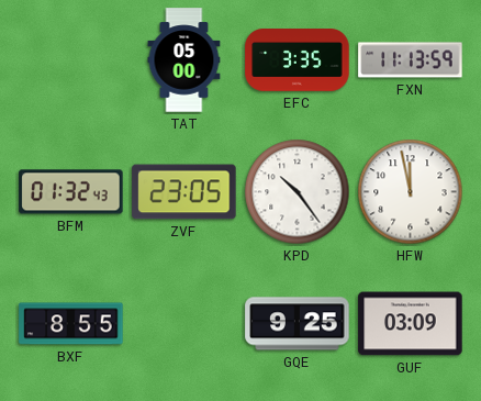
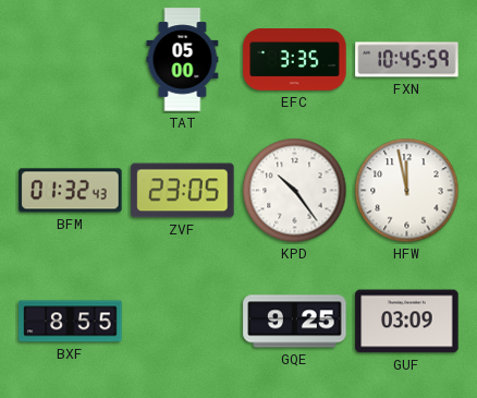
FXN: 11:13 -> 10:45 (407, 60)
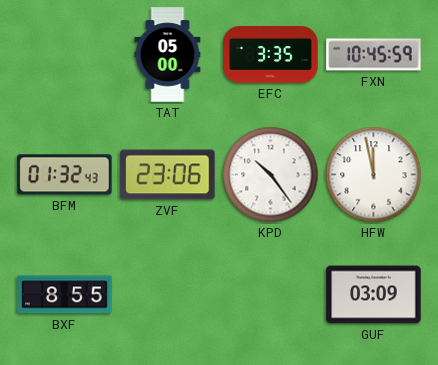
ZVF: 23:05 -> 23:06 (168, 175)
GQE: 9:25 -> none (295, 322)
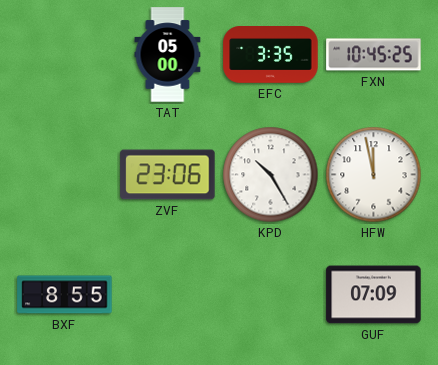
FXN: 10:45:59 -> 10:45:25 (374, 55)
BFM: 01:32 -> none (65, 175)
KPD: 10:24 -> 10:25 (271, 175)
GUF: 03:09 -> 07:09 (374, 295)
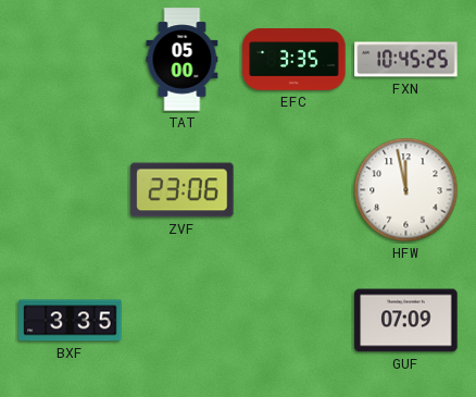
KPD: 10:25 -> none (271, 175)
BXF: 8:55 -> 3:35 (71, 321)
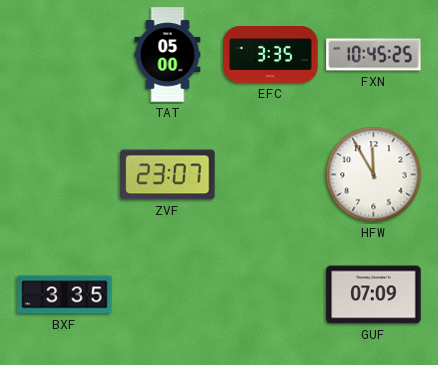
ZVF: 23:06 -> 23:07 (168, 175)
HFW: 11:58 -> 11:55 (374, 175)
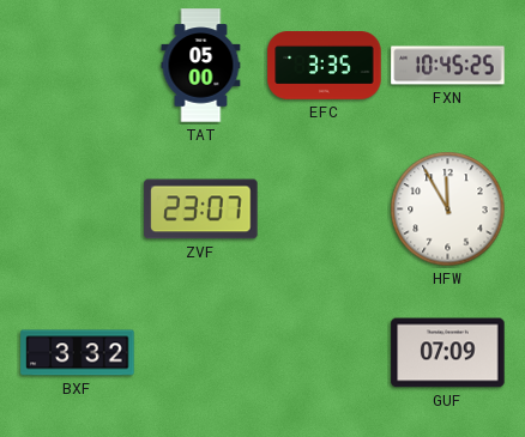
BXF: 3:35 -> 3:32 (78, 353)
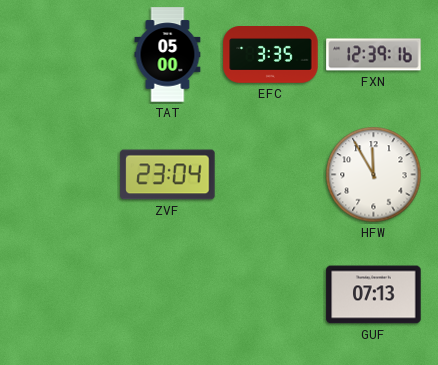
FXN: 10:45 -> 12:39 (374, 55)
ZVF: 23:07 -> 23:04 (168, 175)
BXF: 3:32 -> none (78, 353)
GUF: 07:09 -> 07:13 (374, 295)
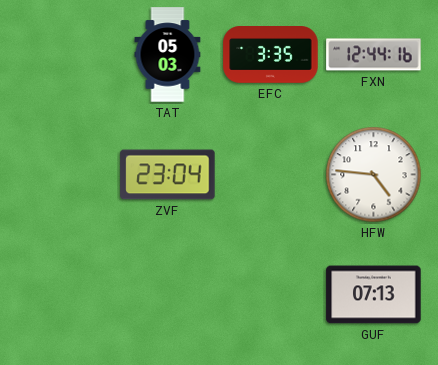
TAT: 05:00 -> 05:03 (168, 55)
FXN: 12:39 -> 12:44 (374, 55)
HFW: 11:55 -> 4:46 (374, 175)
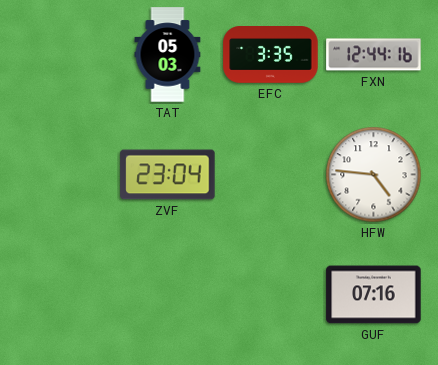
GUF: 07:13 -> 07:16 (374, 295)
